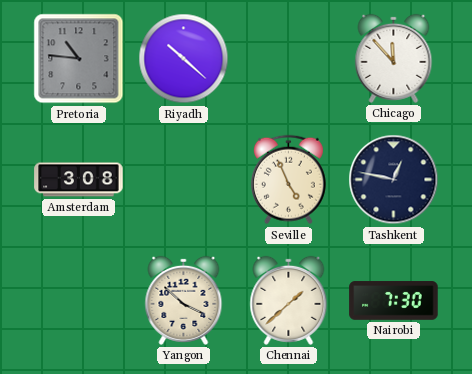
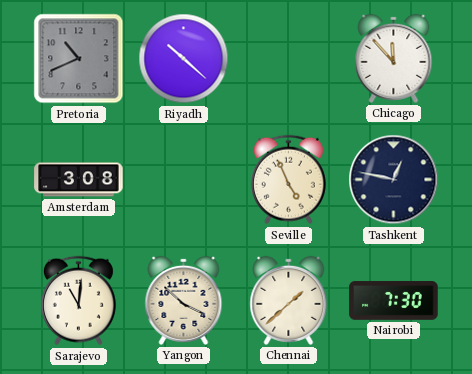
Pretoria: 10:46 -> 10:41 (79, 59)
Sarajevo: none -> 11:01 (78, 301)
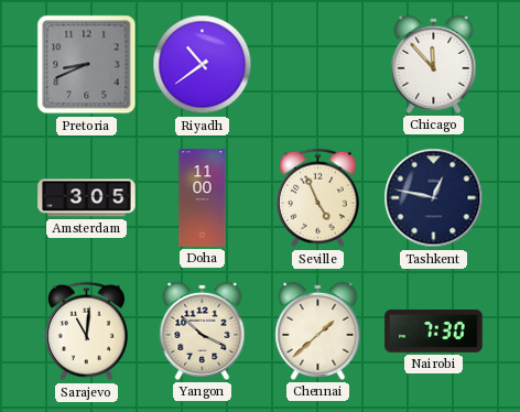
Pretoria: 10:41 -> 8:41 (87, 65)
Riyadh: 10:22 -> 10:39 (203, 65)
Amsterdam: 3:08 -> 3:05 (87, 198)
Doha: none -> 11:00 (203, 198)
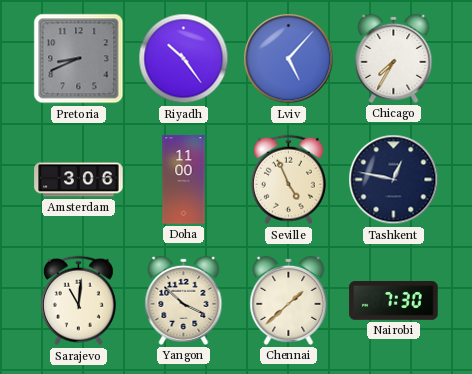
Riyadh: 10:39 -> 10:24 (184, 59)
Lviv: none -> 5:07 (289, 59)
Chicago: 11:53 -> 7:35 (394, 58)
Amsterdam: 3:05 -> 3:06 (79, 180)
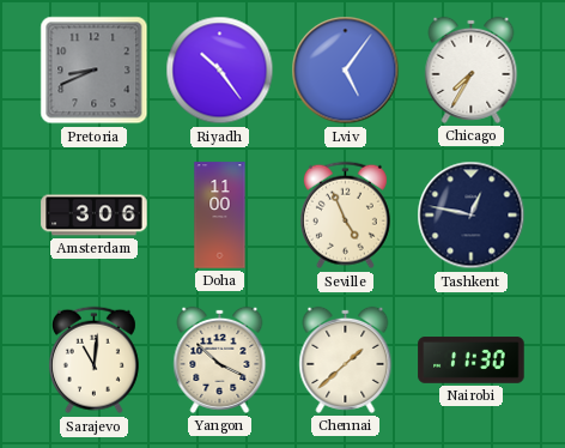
Lviv: 5:07 -> 5:06 (346, 71)
Nairobi: 7:30 -> 11:30 (472, 361)
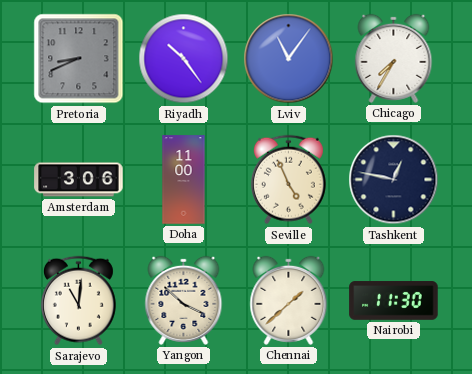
Lviv: 5:06 -> 11:06 (289, 59)
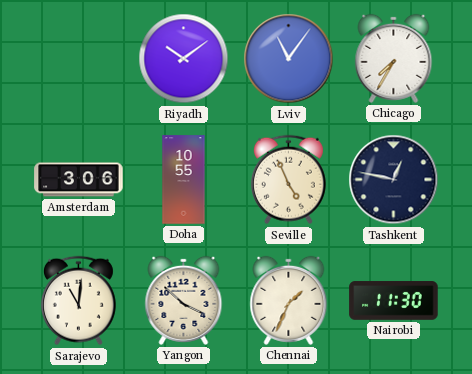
Pretoria: 8:41 -> none (79, 59)
Riyadh: 10:24 -> 10:09 (184, 59)
Doha: 11:00 -> 10:55 (184, 180)
Chennai: 1:38 -> 1:34 (289, 300)
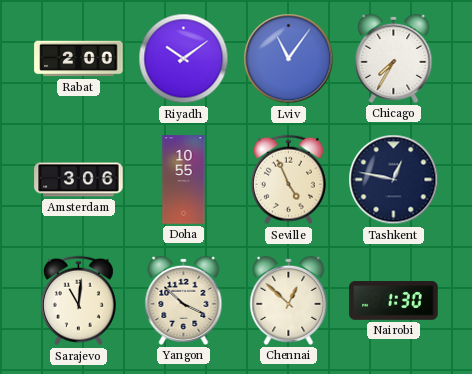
Rabat: none -> 2:00 (79, 59)
Chennai: 1:34 -> 12:52 (289, 300)
Nairobi: 11:30 -> 1:30 (394, 301)
